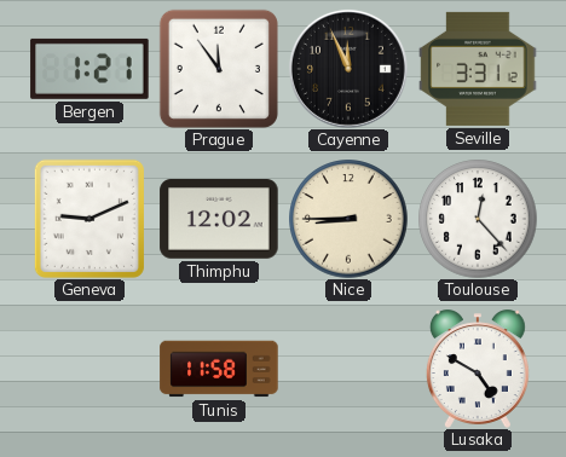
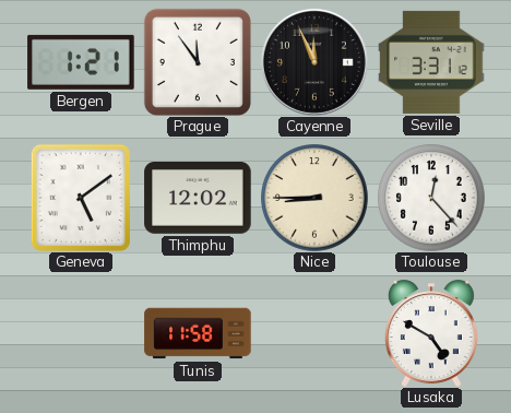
Geneva: 9:11 -> 5:09 (81, 198)
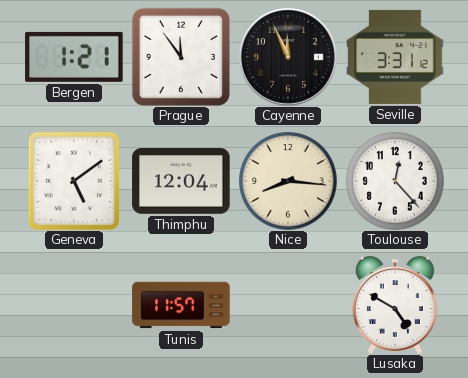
Thimphu: 12:02 -> 12:04 (181, 182)
Nice: 8:45 -> 8:16 (288, 181)
Tunis: 11:58 -> 11:57 (181, 305)
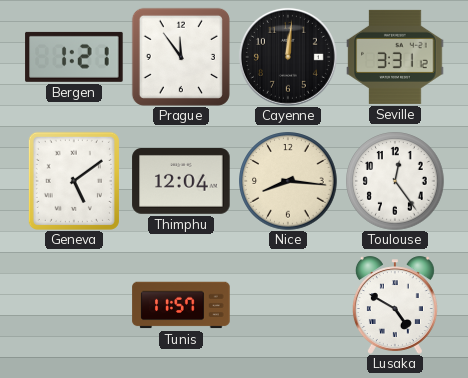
Cayenne: 11:56 -> 12:01 (288, 57)
Toulouse: 12:23 -> 12:24 (395, 181)
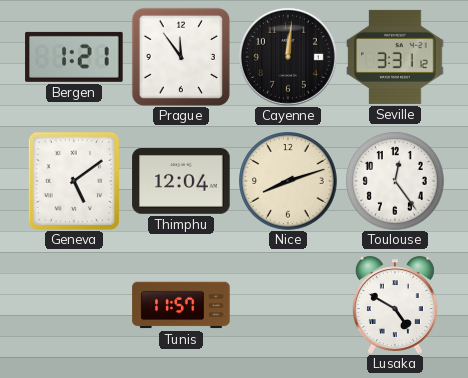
Nice: 8:16 -> 8:12 (288, 181)
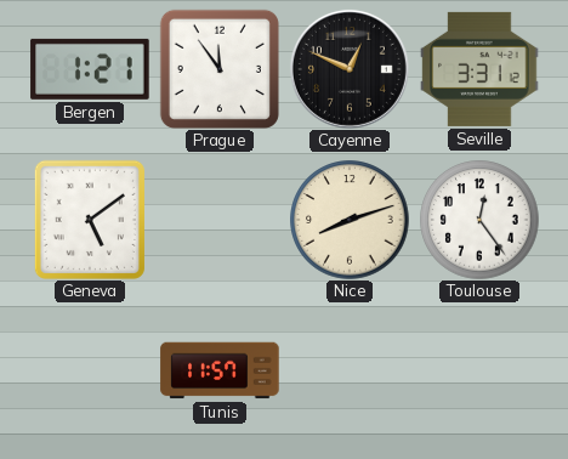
Cayenne: 12:01 -> 12:49 (350, 69)
Thimphu: 12:04 -> none (181, 182)
Lusaka: 4:50 -> none (395, 305)
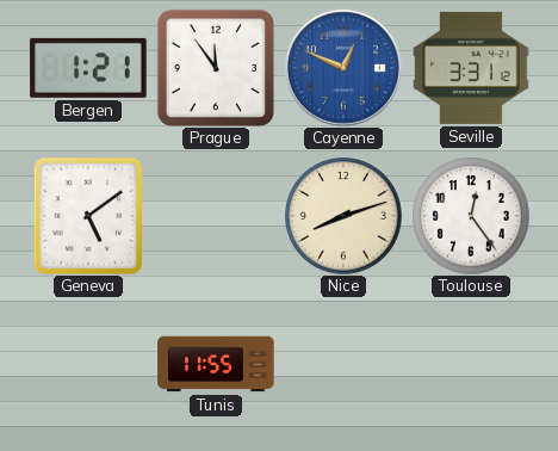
Cayenne dial: black -> blue (343, 68)
Tunis: 11:57 -> 11:55 (216, 364)
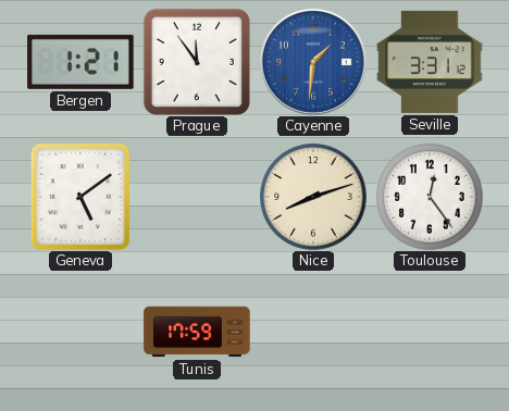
Cayenne: 12:49 -> 1:31 (313, 62)
Tunis: 11:55 -> 17:59 (197, 332)
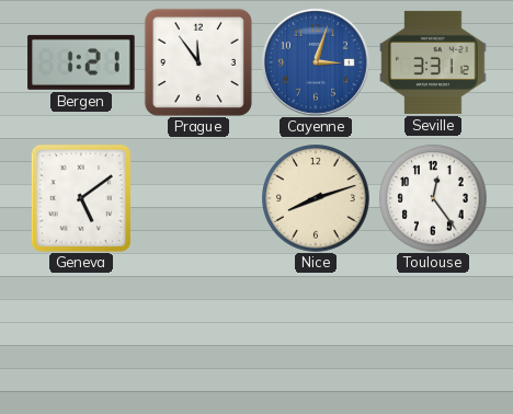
Cayenne: 1:31 -> 3:03 (316, 62)
Tunis: 17:59 -> none (197, 332)
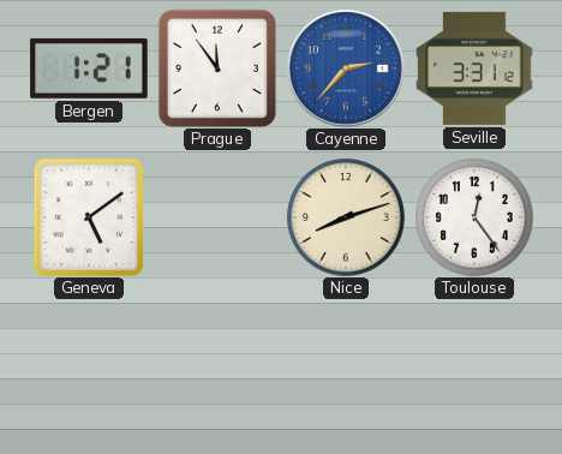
Cayenne: 3:03 -> 2:37 (346, 68)
